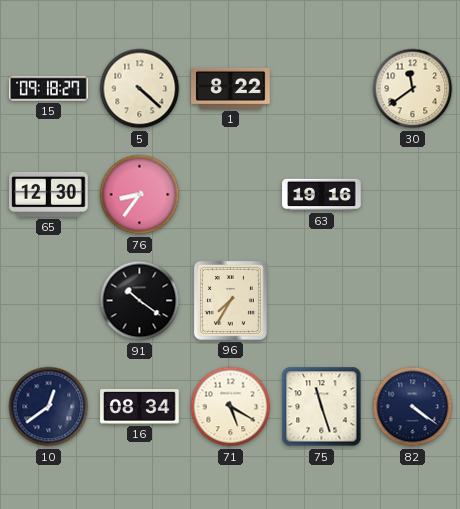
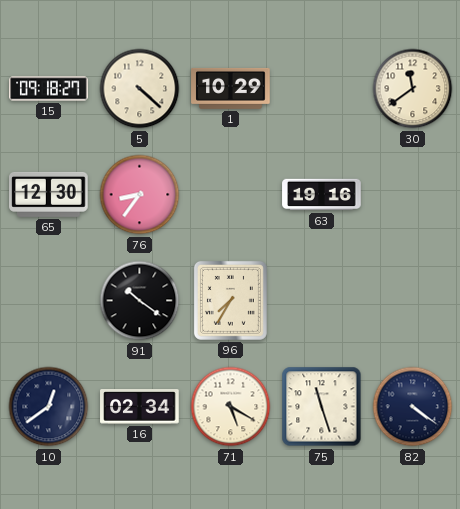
1: 8:22 -> 10:29 (231, 88)
16: 08:34 -> 02:34 (140, 407)
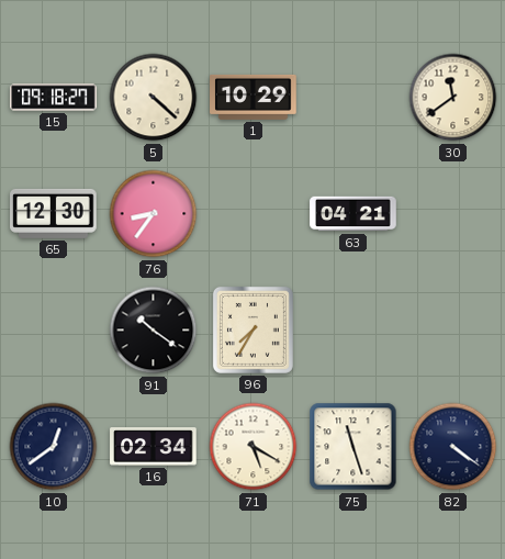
63: 19:16 -> 04:21 (353, 214)
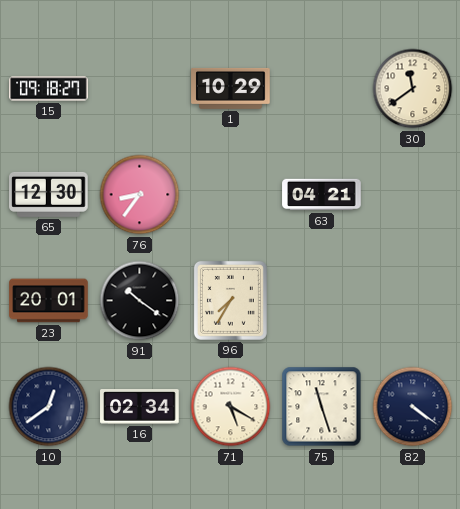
5: 4:22 -> none (154, 98)
23: none -> 20:01 (49, 301)
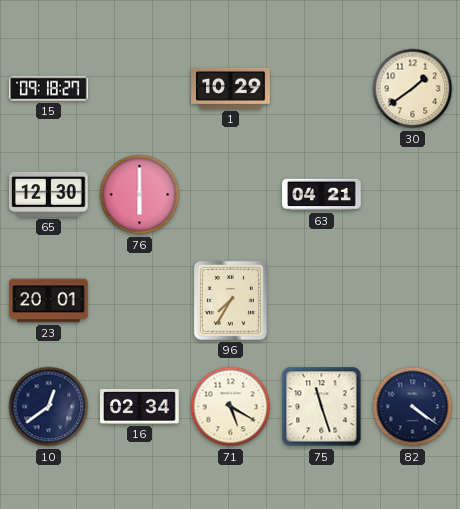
30: 11:39 -> 1:39 (413, 89)
76: 8:36 -> 6:00 (140, 195)
91: 10:21 -> none (140, 301)
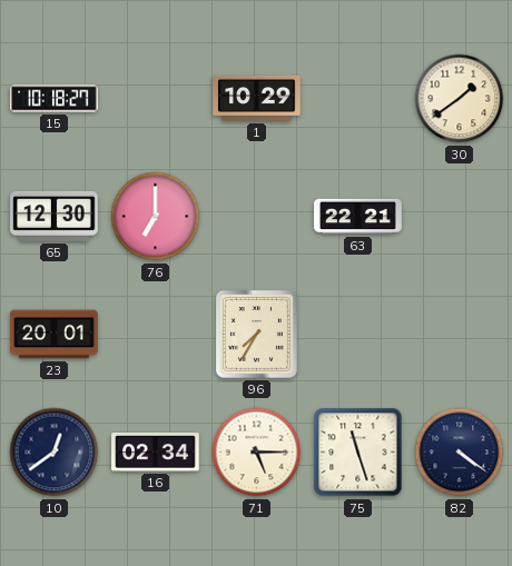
15: 09:18 -> 10:18 (55, 99)
76: 6:00 -> 7:00 (156, 217)
63: 04:21 -> 22:21 (358, 217)
71: 5:20 -> 5:15 (257, 453)
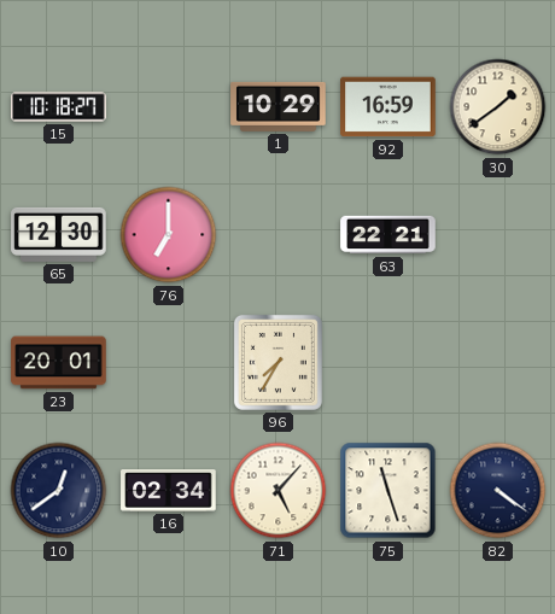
92: none -> 16:59 (388, 107)
71: 5:15 -> 5:07 (279, 491)
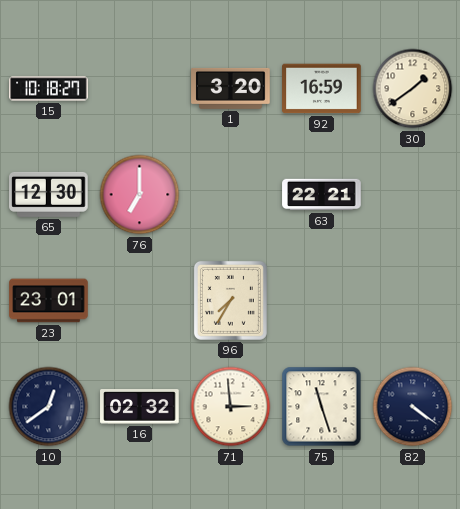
1: 10:29 -> 3:20 (231, 88)
23: 20:01 -> 23:01 (49, 301)
16: 02:34 -> 02:32 (140, 407)
71: 5:07 -> 2:59 (231, 407)
